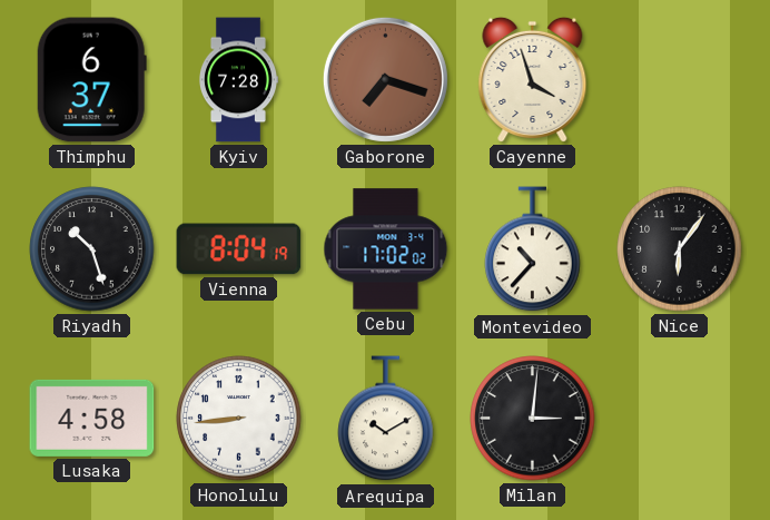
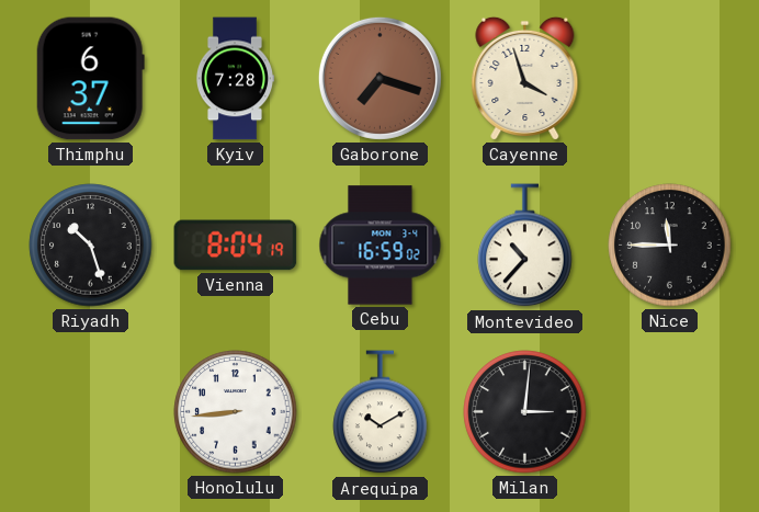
Cebu: 17:02 -> 16:59 (381, 246)
Nice: 6:06 -> 11:45 (670, 246)
Lusaka: 4:58 -> none (92, 418)
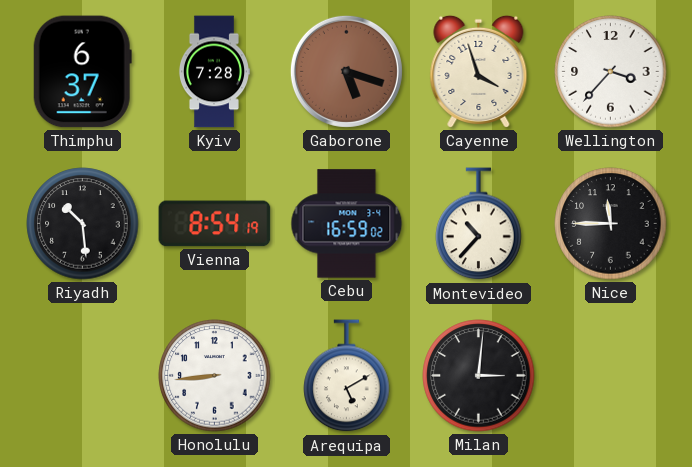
Gaborone: 7:18 -> 5:18 (346, 71)
Wellington: none -> 3:37 (611, 72)
Riyadh: 10:27 -> 10:29 (83, 224)
Vienna: 8:04 -> 8:54 (215, 224)
Arequipa: 10:10 -> 5:10 (347, 376)
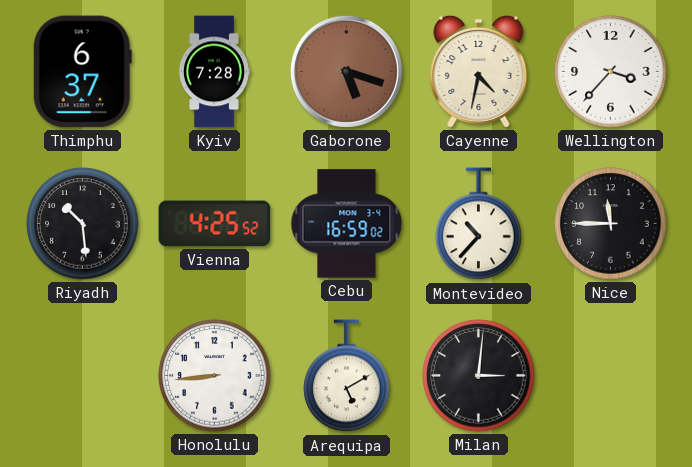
Cayenne: 3:57 -> 4:32 (479, 71)
Vienna: 8:54 -> 4:25 (215, 224)
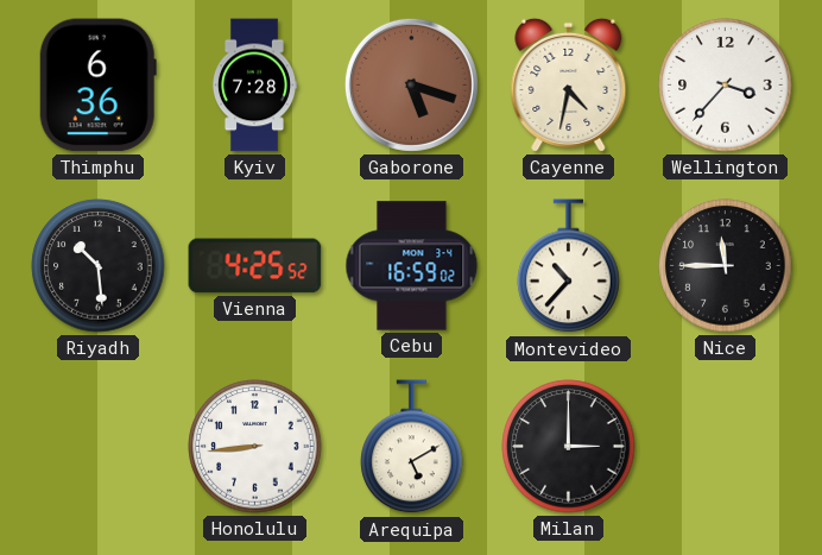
Thimphu: 6:37 -> 6:36 (97, 86)
Milan: 3:01 -> 3:00 (569, 447)
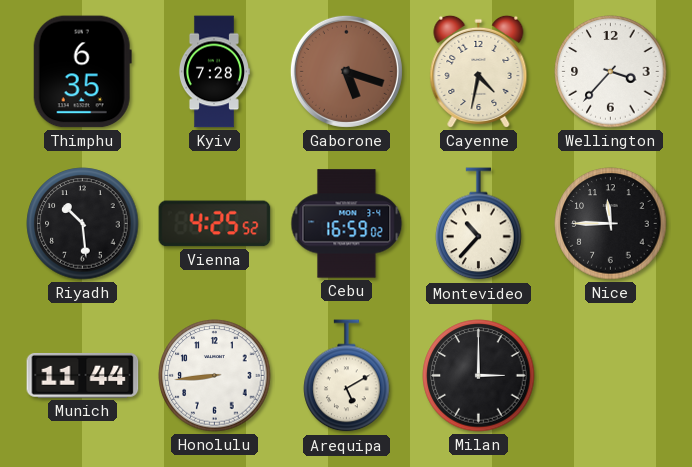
Thimphu: 6:36 -> 6:35 (82, 72)
Munich: none -> 11:44 (83, 375)
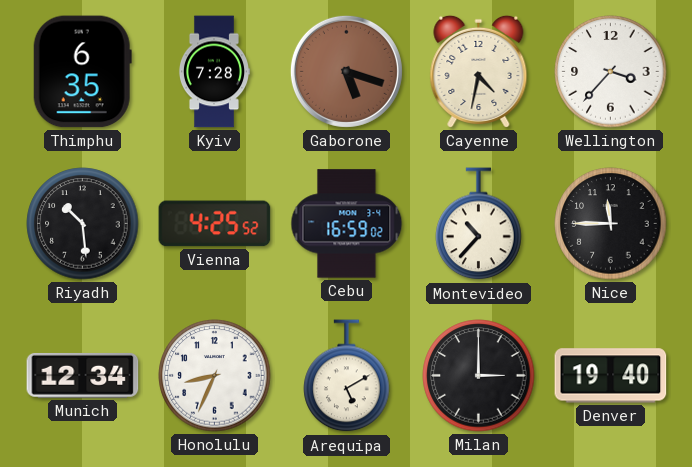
Munich: 11:44 -> 12:34 (83, 375)
Honolulu: 8:44 -> 8:34 (215, 376)
Denver: none -> 19:40 (611, 376)
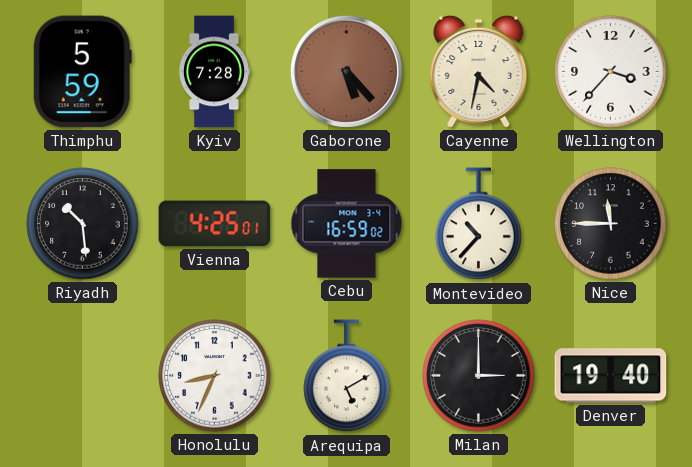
Thimphu: 6:35 -> 5:59 (82, 72)
Gaborone: 5:18 -> 5:23 (346, 71)
Vienna: 4:25:52 -> 4:25:01 (215, 224)
Munich: 12:34 -> none (83, 375)
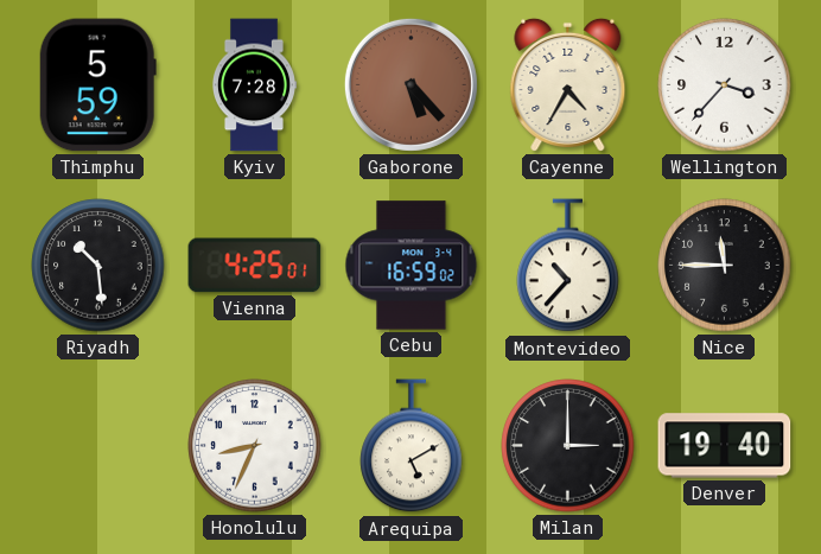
Cayenne: 4:32 -> 4:35 (568, 84)
